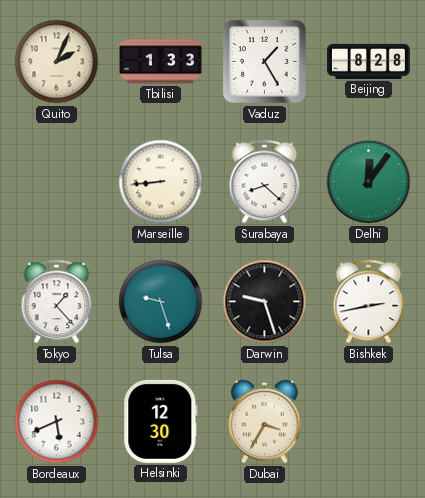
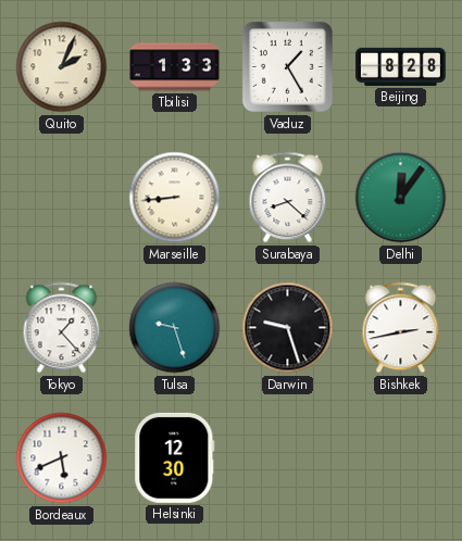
Dubai: 3:35 -> none (265, 422)
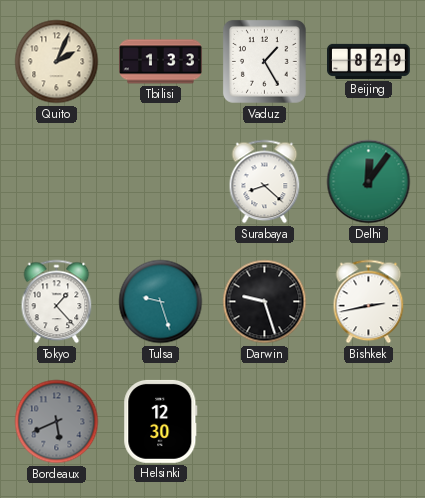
Beijing: 8:28 -> 8:29 (369, 61)
Marseille: 8:44 -> none (175, 198)
Bordeaux dial: white -> grey (57, 422)
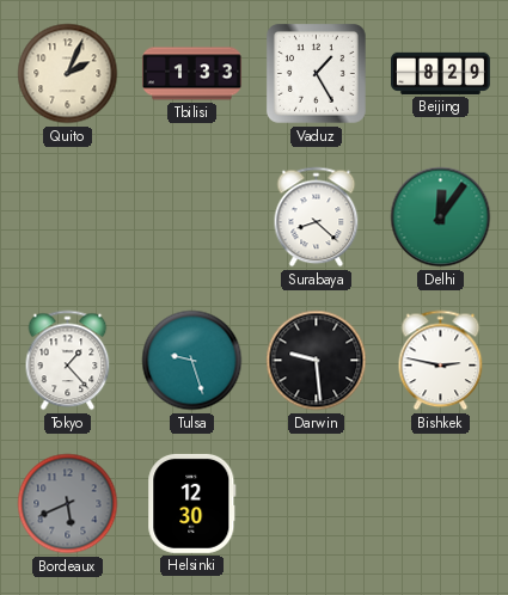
Darwin: 9:27 -> 9:29 (317, 361)
Bishkek: 2:43 -> 2:47 (441, 361)
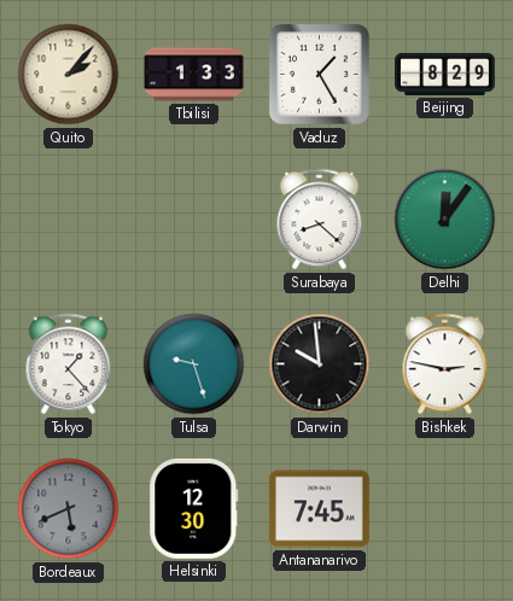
Quito: 2:04 -> 2:07 (69, 75)
Darwin: 9:29 -> 9:59 (320, 364)
Antananarivo: none -> 7:45 (319, 509)
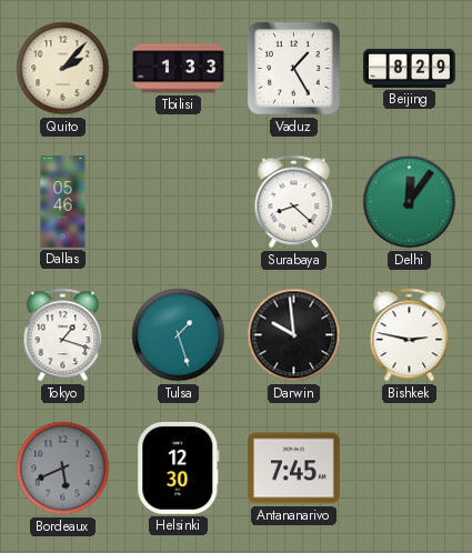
Dallas: none -> 05:46 (63, 202)
Tokyo: 1:23 -> 1:18 (63, 335)
Tulsa: 9:27 -> 1:27 (179, 335)
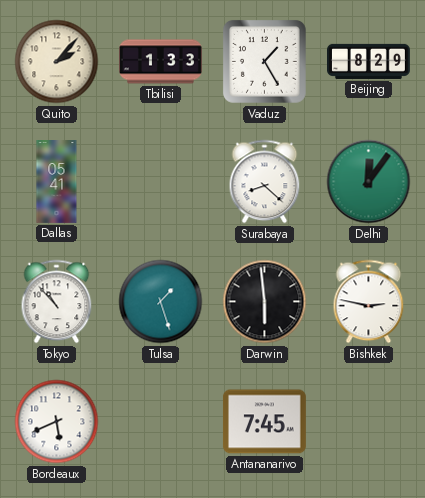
Dallas: 05:46 -> 05:41 (57, 182)
Tokyo: 1:18 -> 10:53 (57, 302)
Darwin: 9:59 -> 5:59 (265, 302)
Bordeaux dial: grey -> white (57, 422)
Helsinki: 12:30 -> none (179, 467)
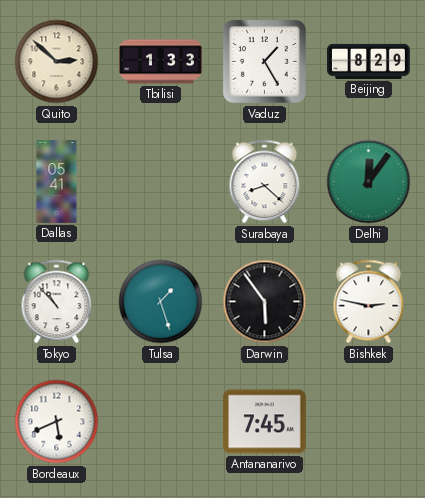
Quito: 2:07 -> 2:52 (57, 62)
Darwin: 5:59 -> 5:54 (265, 302)
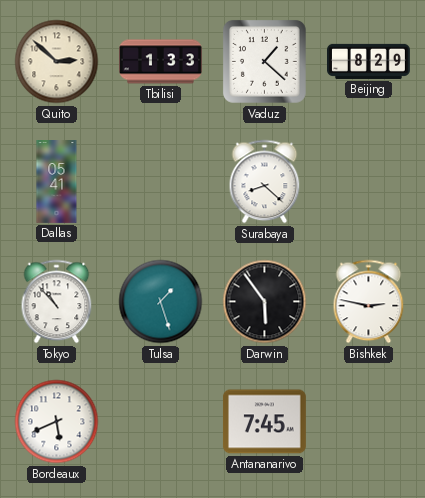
Vaduz: 1:25 -> 1:22 (264, 61)
Delhi: 12:06 -> none (369, 182)
